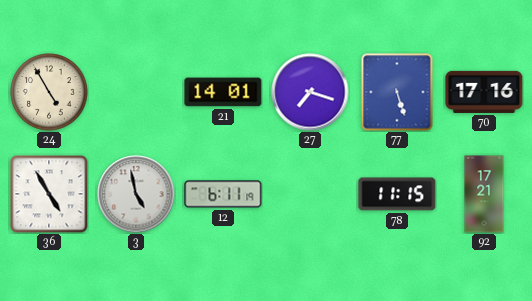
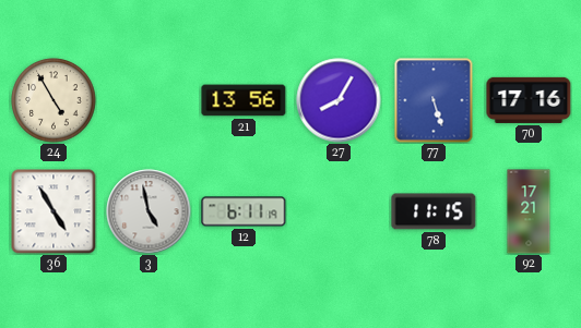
21: 14:01 -> 13:56 (244, 100)
27: 7:18 -> 8:05 (339, 100)
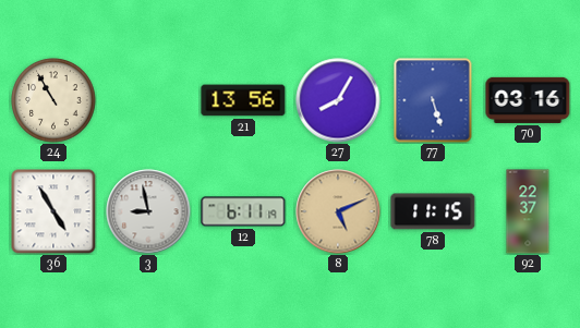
24: 4:55 -> 10:55 (53, 100)
70: 17:16 -> 03:16 (528, 100)
3: 4:58 -> 8:58 (148, 211)
8: none -> 5:11 (338, 211)
92: 17:21 -> 22:37 (528, 211)
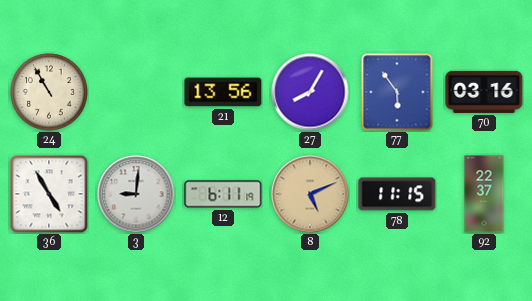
77: 5:27 -> 5:54 (397, 92)
3: 8:58 -> 9:01 (136, 194)
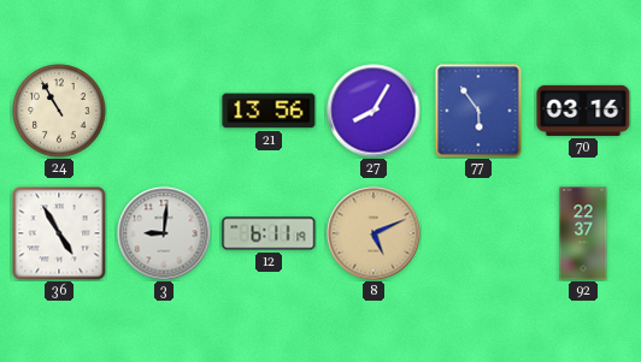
78: 11:15 -> none (397, 194)
